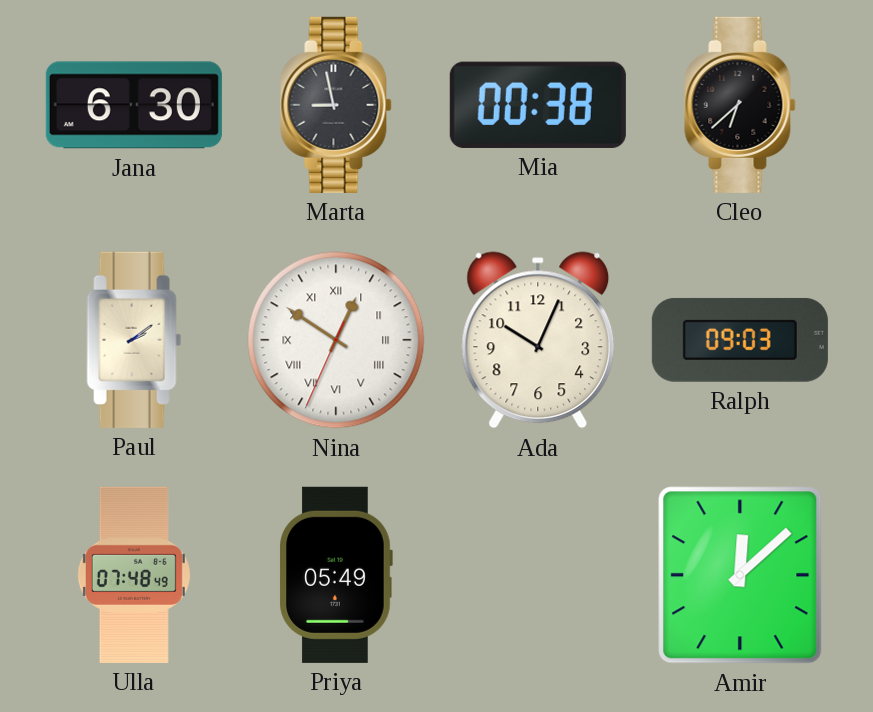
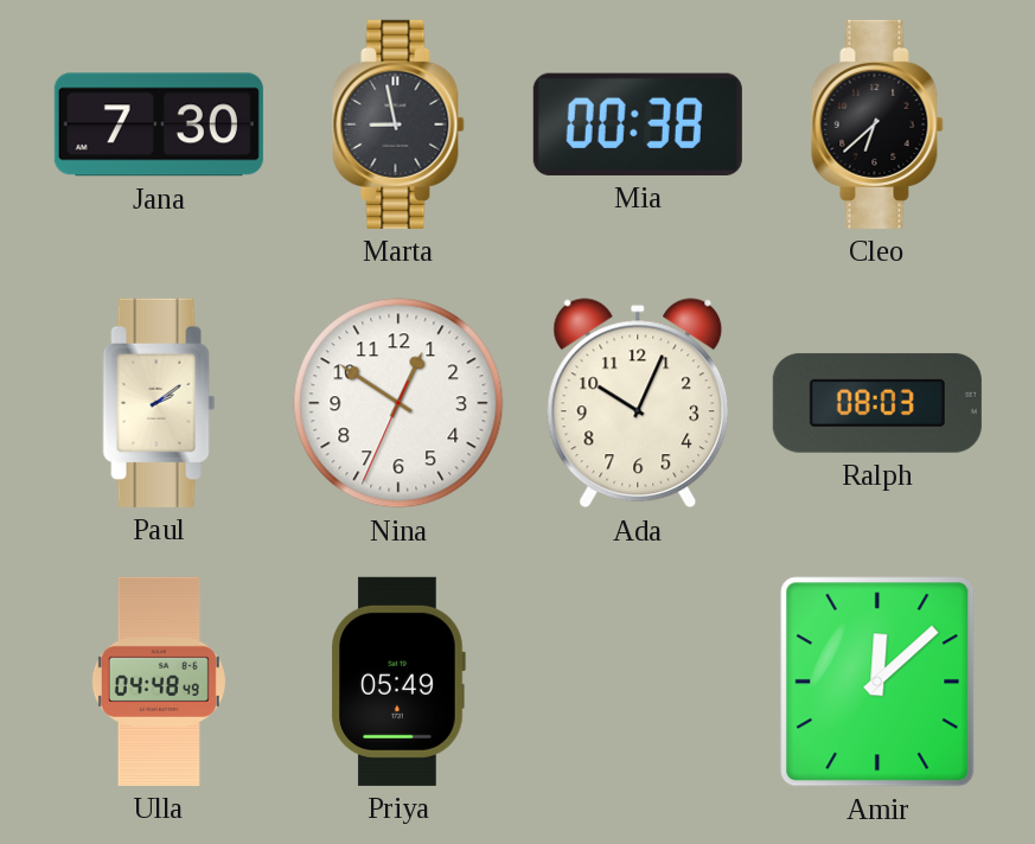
Jana: 6:30 -> 7:30 (159, 124)
Nina numerals: Roman -> Arabic (398, 403)
Ralph: 09:03 -> 08:03 (877, 403)
Ulla: 07:48 -> 04:48 (159, 682)
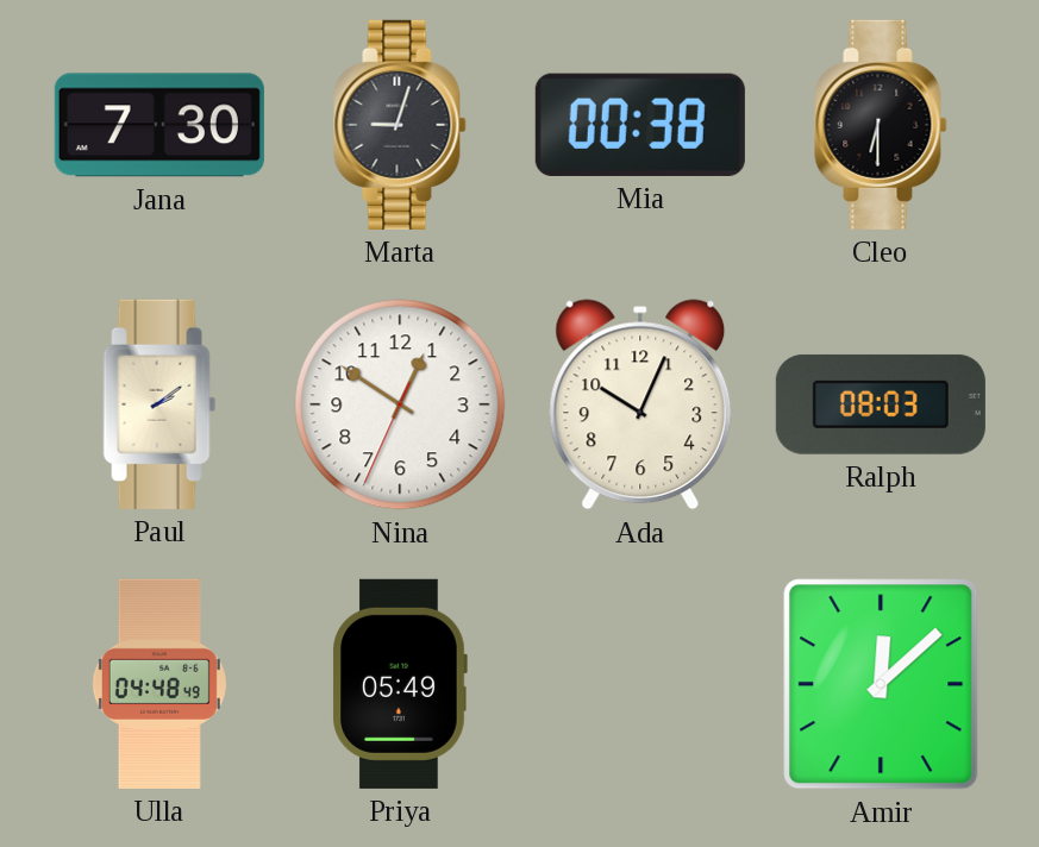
Marta: 8:58 -> 9:03 (400, 125)
Cleo: 6:38 -> 6:30 (881, 125)
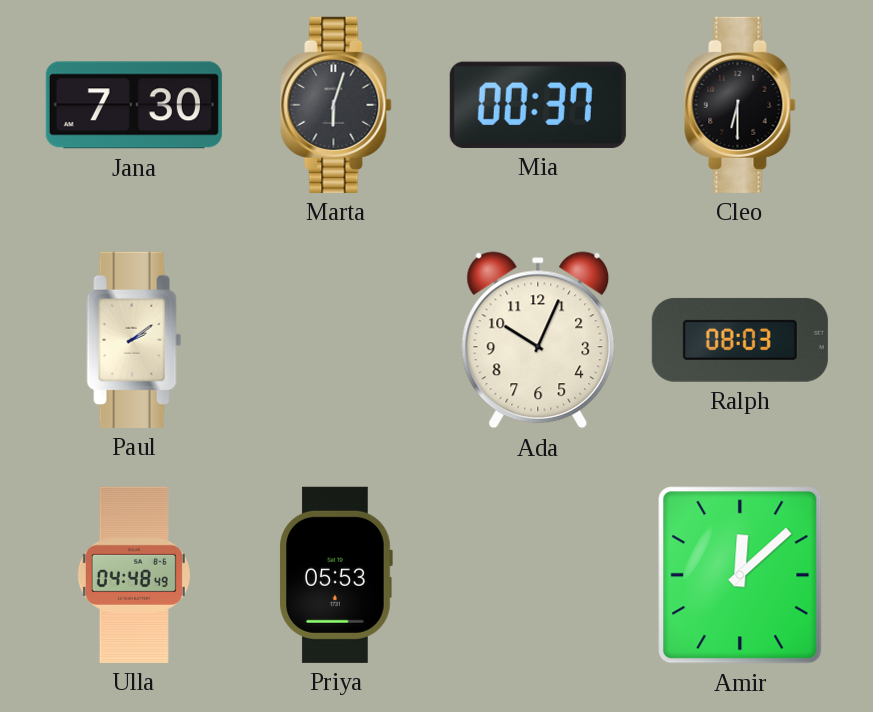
Marta: 9:03 -> 6:03 (336, 105)
Mia: 00:38 -> 00:37 (538, 105)
Nina: 12:50 -> none (400, 404)
Priya: 05:49 -> 05:53 (336, 575)
